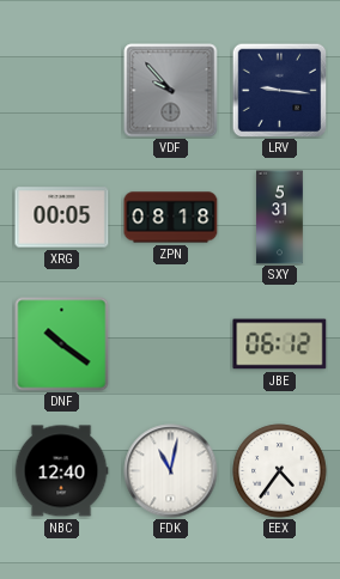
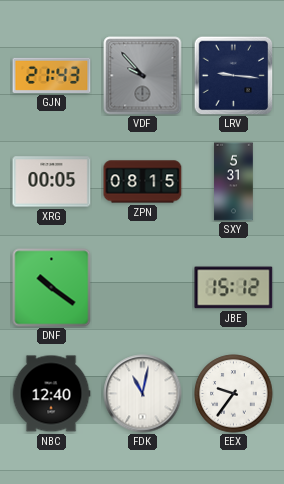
GJN: none -> 21:43 (52, 75)
ZPN: 08:18 -> 08:15 (143, 182)
JBE: 06:12 -> 15:12 (234, 288)
EEX: 4:36 -> 9:36 (234, 394)
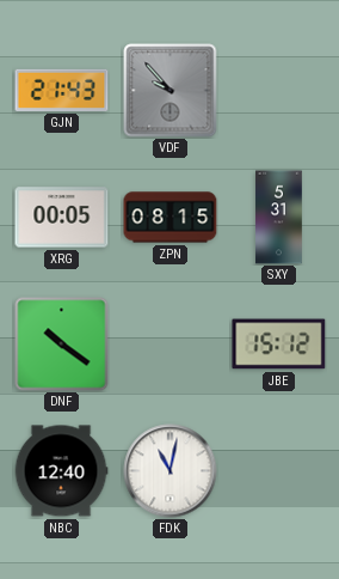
LRV: 9:16 -> none (233, 75)
EEX: 9:36 -> none (234, 394)
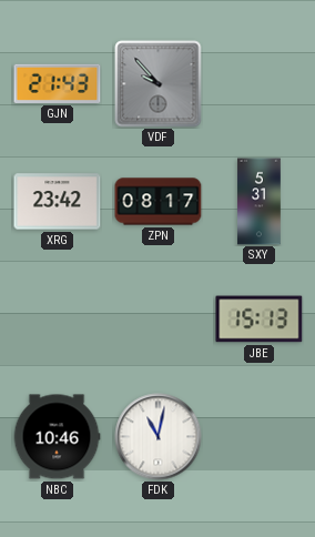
XRG: 00:05 -> 23:42 (58, 202)
ZPN: 08:15 -> 08:17 (159, 202)
DNF: 10:21 -> none (62, 345)
JBE: 15:12 -> 15:13 (260, 320)
NBC: 12:40 -> 10:46 (57, 437)
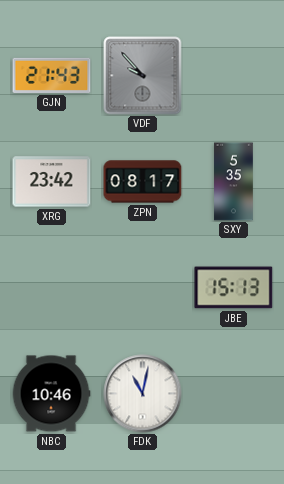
SXY: 5:31 -> 5:35 (234, 182)
